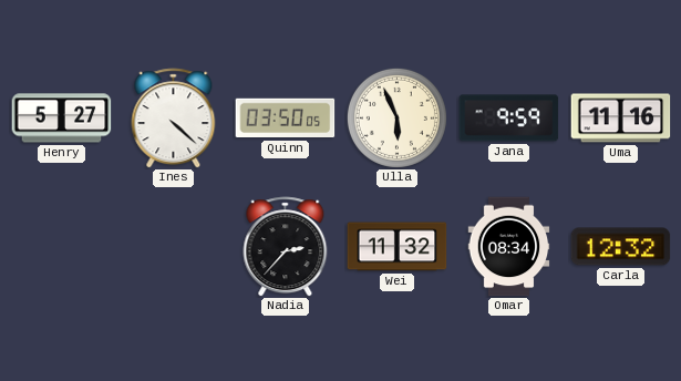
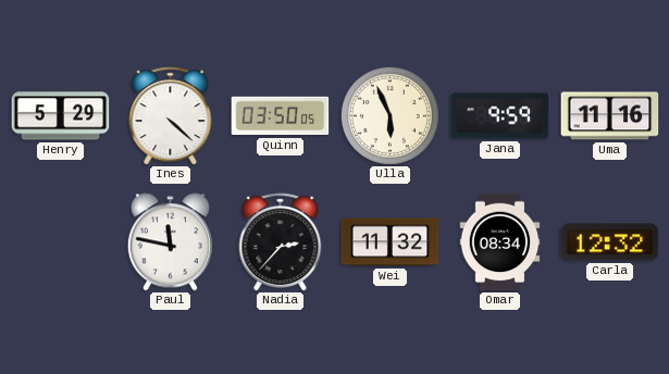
Henry: 5:27 -> 5:29 (61, 116)
Paul: none -> 11:47 (170, 242)
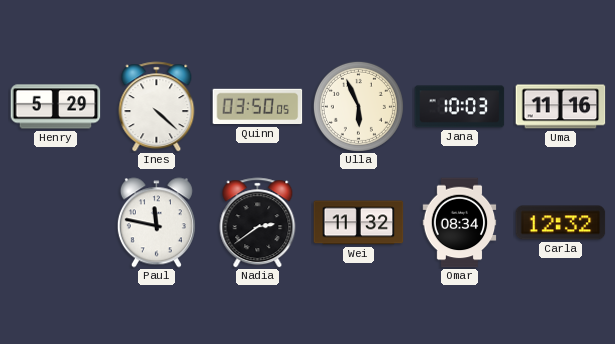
Jana: 9:59 -> 10:03 (460, 107)
Nadia: 2:37 -> 2:39 (258, 223)
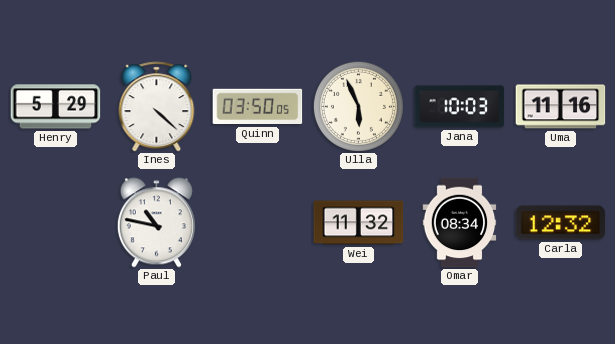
Paul: 11:47 -> 10:47 (156, 223)
Nadia: 2:39 -> none (258, 223)
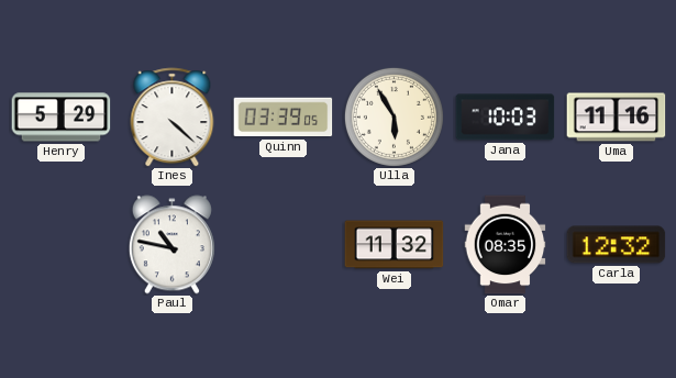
Quinn: 03:50 -> 03:39 (284, 118)
Ulla: 5:56 -> 5:55 (394, 116)
Omar: 08:34 -> 08:35 (506, 245)
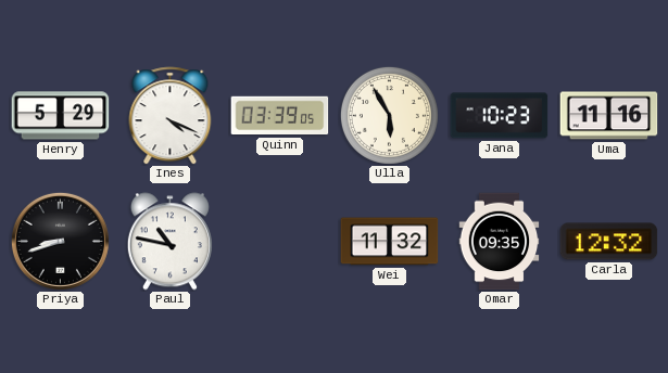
Ines: 4:22 -> 4:19 (171, 116)
Jana: 10:03 -> 10:23 (500, 116)
Priya: none -> 8:42 (60, 241)
Omar: 08:35 -> 09:35 (500, 242)
